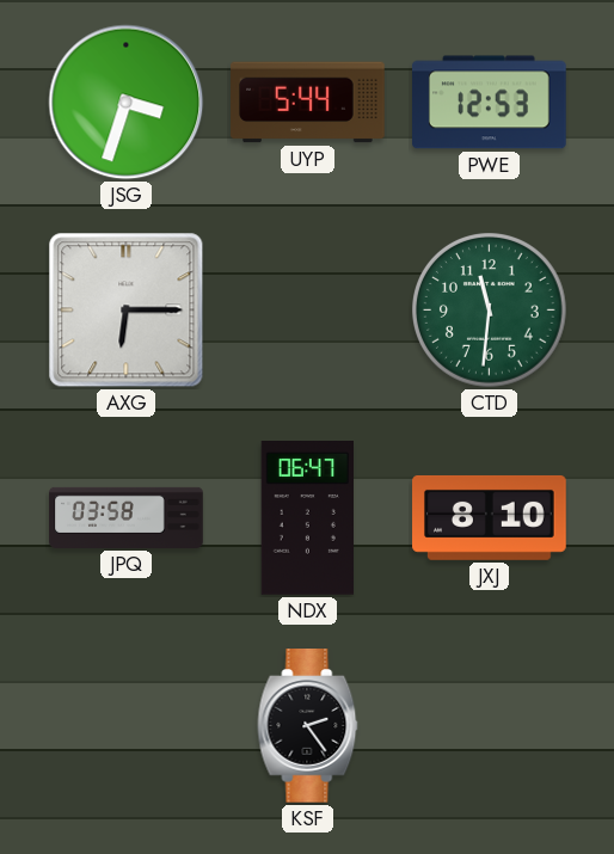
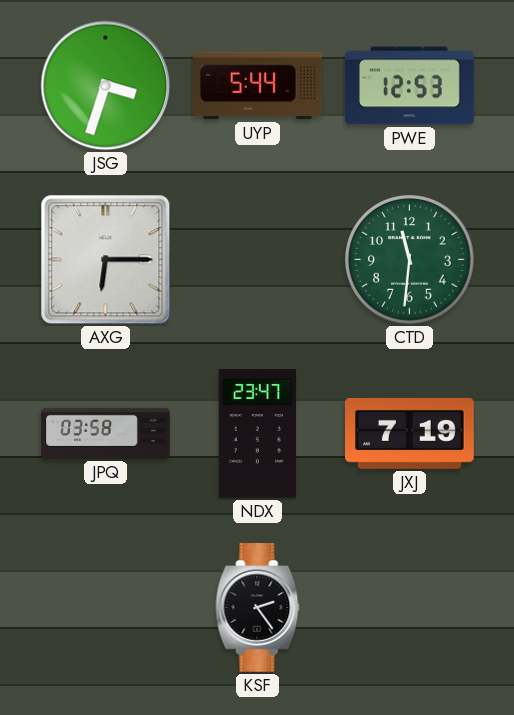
NDX: 06:47 -> 23:47 (257, 434)
JXJ: 8:10 -> 7:19 (410, 433)
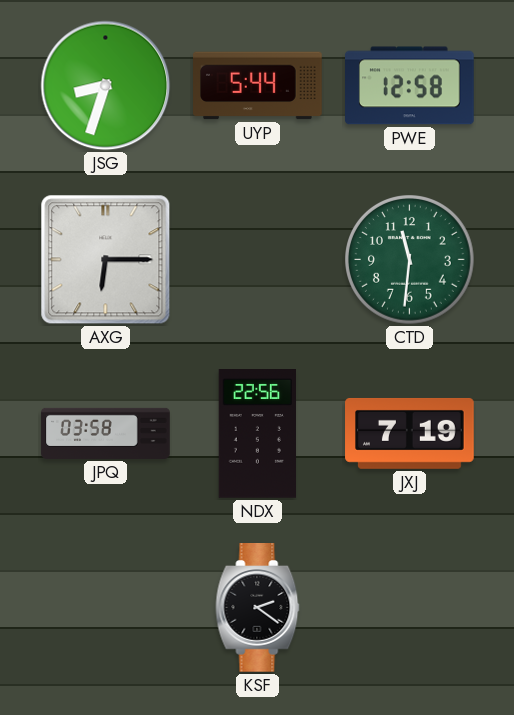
JSG: 3:33 -> 8:33 (106, 86)
PWE: 12:53 -> 12:58 (410, 86)
NDX: 23:47 -> 22:56 (257, 434)
KSF: 2:24 -> 2:21 (258, 608)
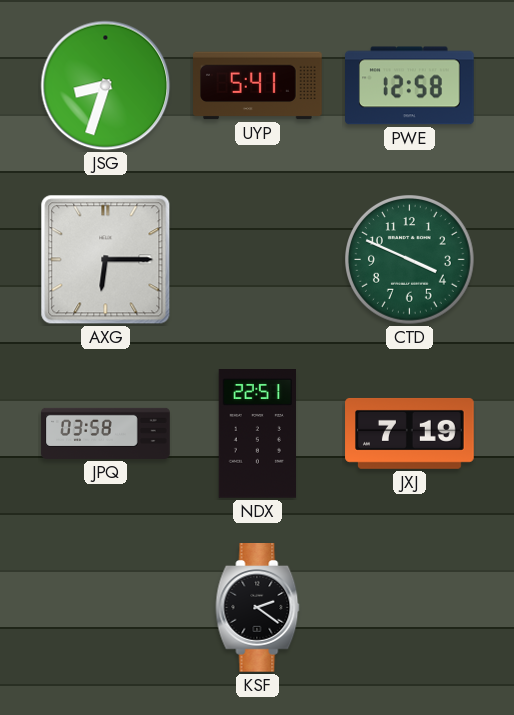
UYP: 5:44 -> 5:41 (258, 86)
CTD: 11:31 -> 3:49 (410, 260)
NDX: 22:56 -> 22:51 (257, 434)
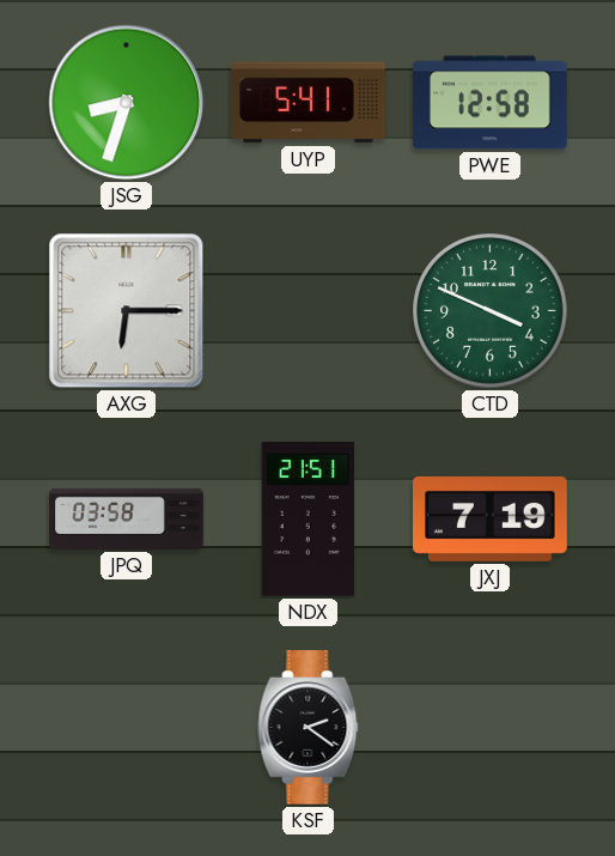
NDX: 22:51 -> 21:51 (307, 520)
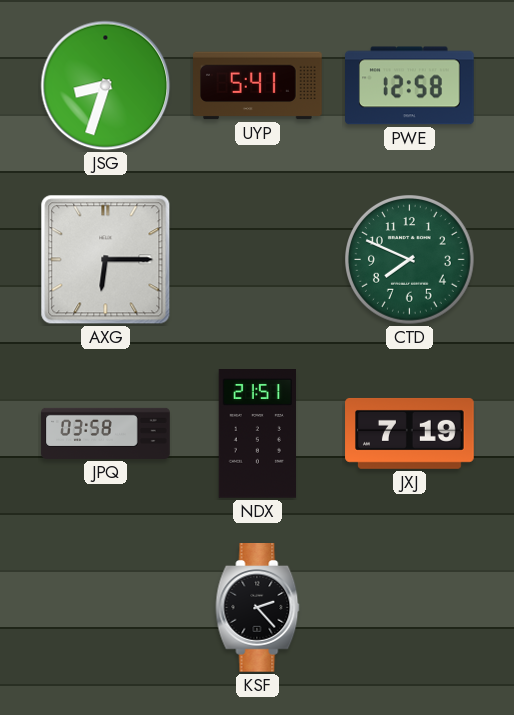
CTD: 3:49 -> 7:49 (410, 260)
KSF: 2:21 -> 2:23 (258, 608)
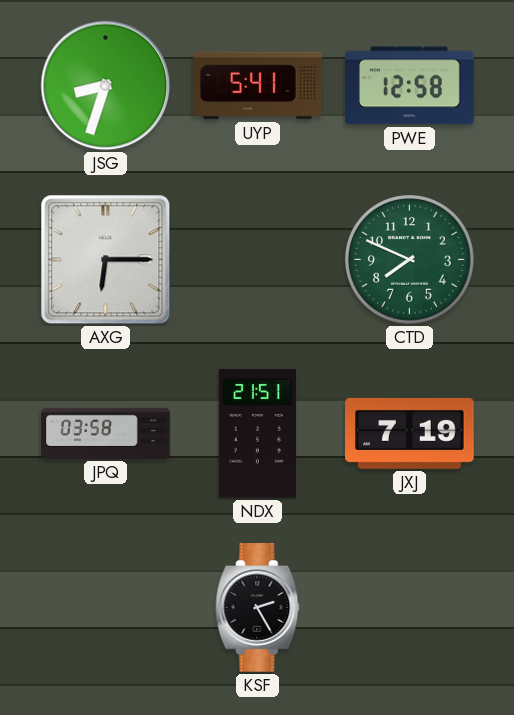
KSF: 2:23 -> 2:25 (258, 608)
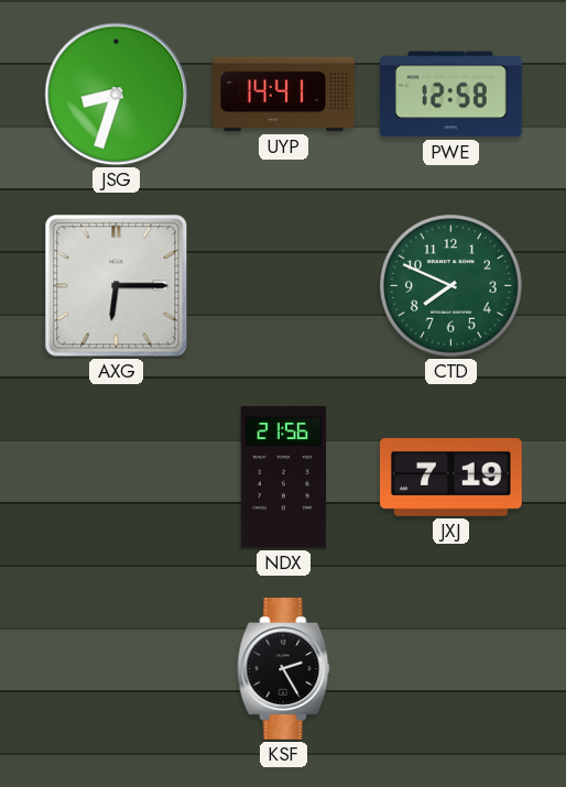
UYP: 5:41 -> 14:41 (284, 95)
JPQ: 03:58 -> none (106, 433)
NDX: 21:51 -> 21:56 (283, 478)
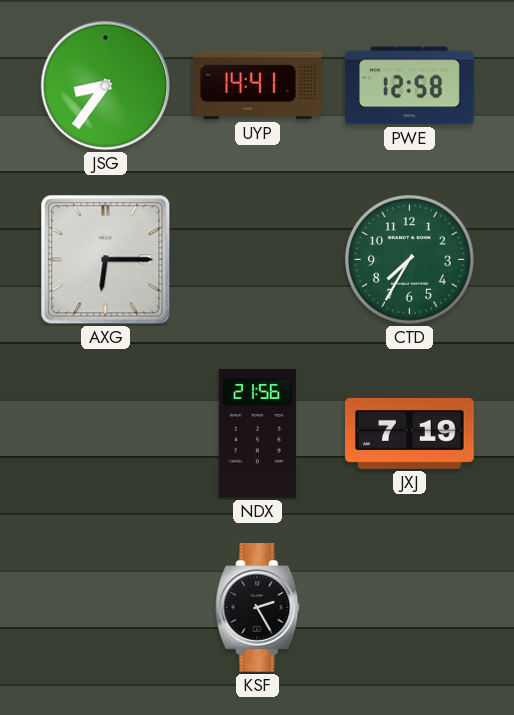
JSG: 8:33 -> 8:36 (106, 86)
CTD: 7:49 -> 7:35 (410, 260)
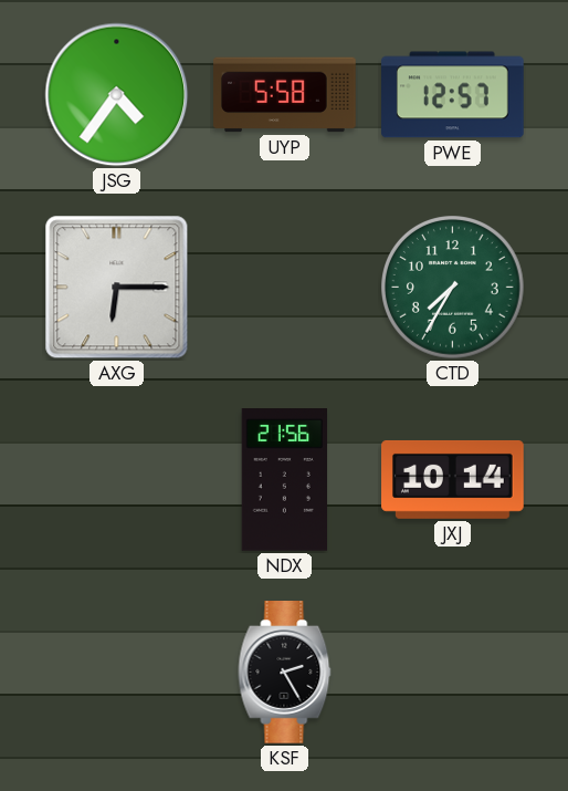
JSG: 8:36 -> 4:36 (117, 95)
UYP: 14:41 -> 5:58 (285, 95)
PWE: 12:58 -> 12:57 (453, 95)
JXJ: 7:19 -> 10:14 (453, 479)
